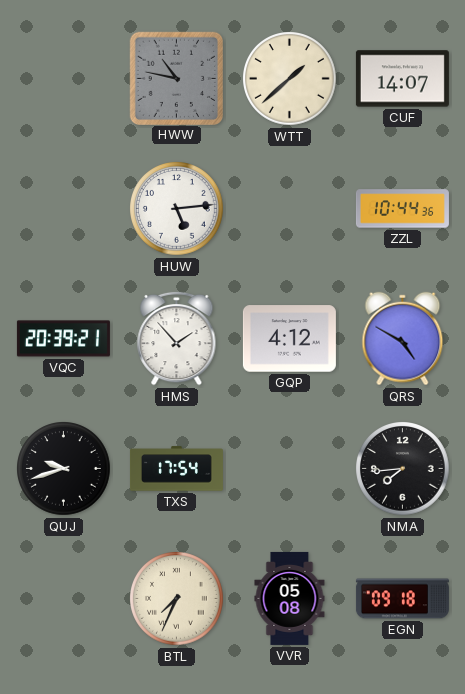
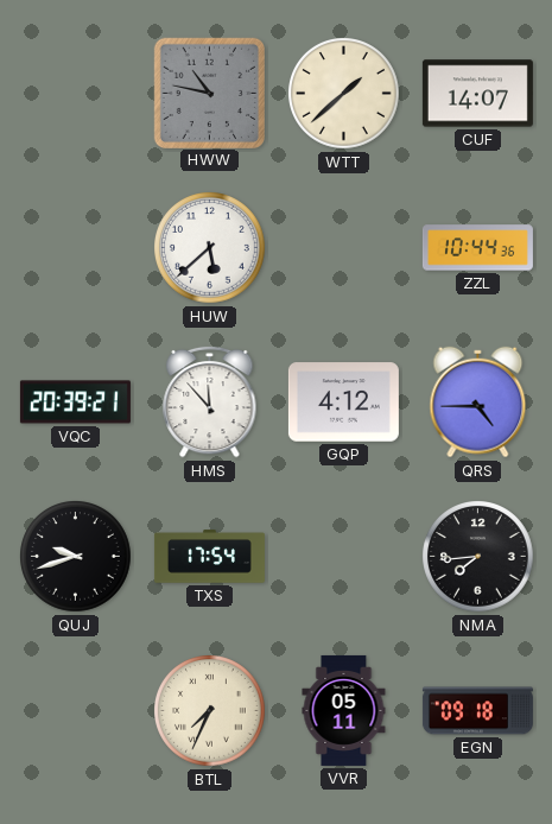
HUW: 5:14 -> 5:38 (210, 248)
HMS: 1:53 -> 11:53 (210, 401)
QRS: 4:50 -> 4:45 (478, 403)
VVR: 05:08 -> 05:11 (344, 710)
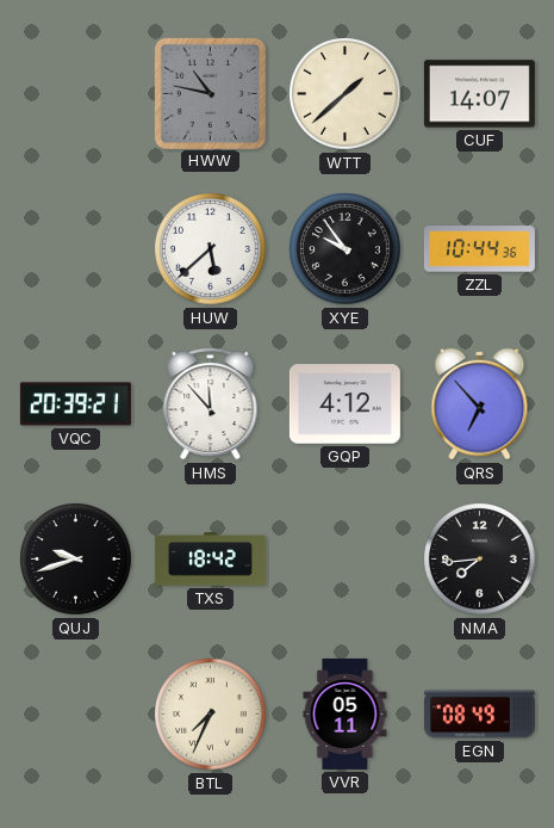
XYE: none -> 9:54 (346, 249)
QRS: 4:45 -> 6:53 (480, 404)
TXS: 17:54 -> 18:42 (210, 560)
EGN: 09:18 -> 08:49 (479, 715)
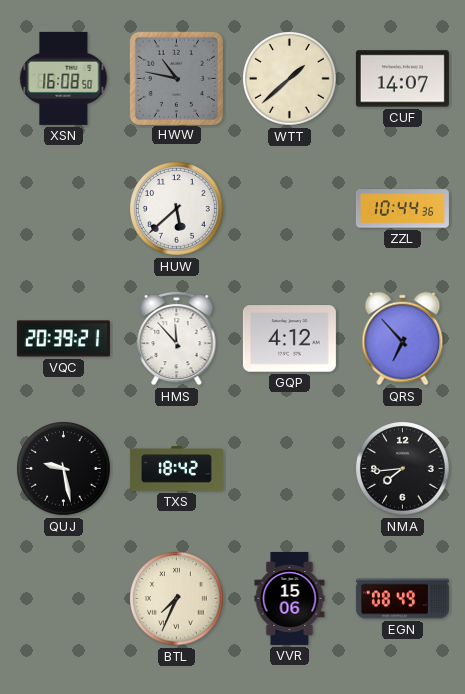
XSN: none -> 16:08 (64, 78)
XYE: 9:54 -> none (346, 249)
QUJ: 9:42 -> 9:28 (64, 469)
VVR: 05:11 -> 15:06 (290, 598)
